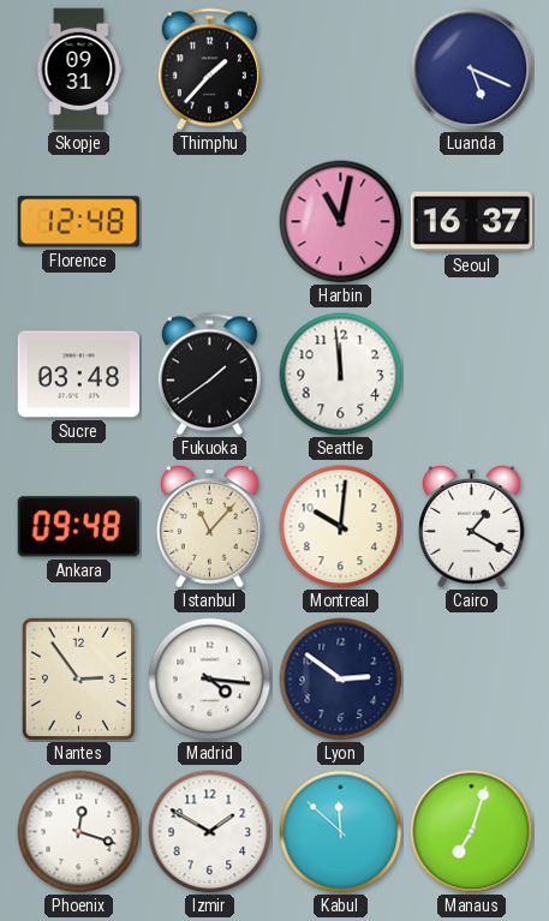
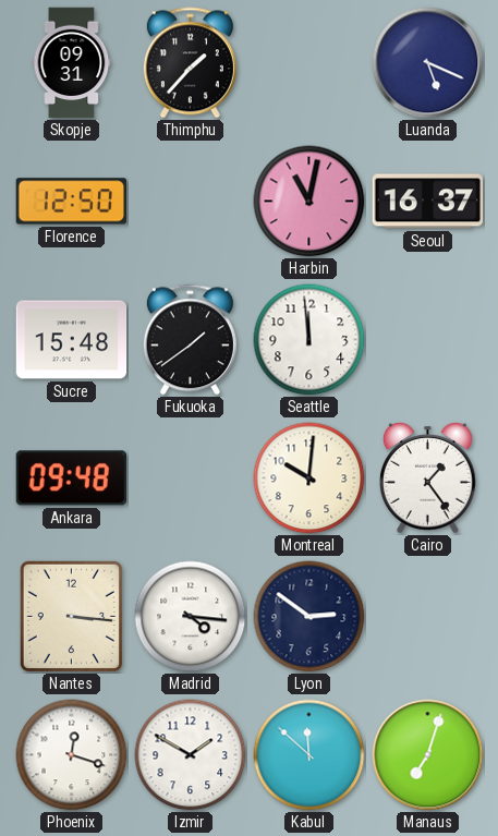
Florence: 12:48 -> 12:50 (71, 202)
Sucre: 03:48 -> 15:48 (72, 340)
Istanbul: 11:07 -> none (210, 527)
Cairo: 1:20 -> 1:24 (428, 478)
Nantes: 2:54 -> 3:16 (71, 616)
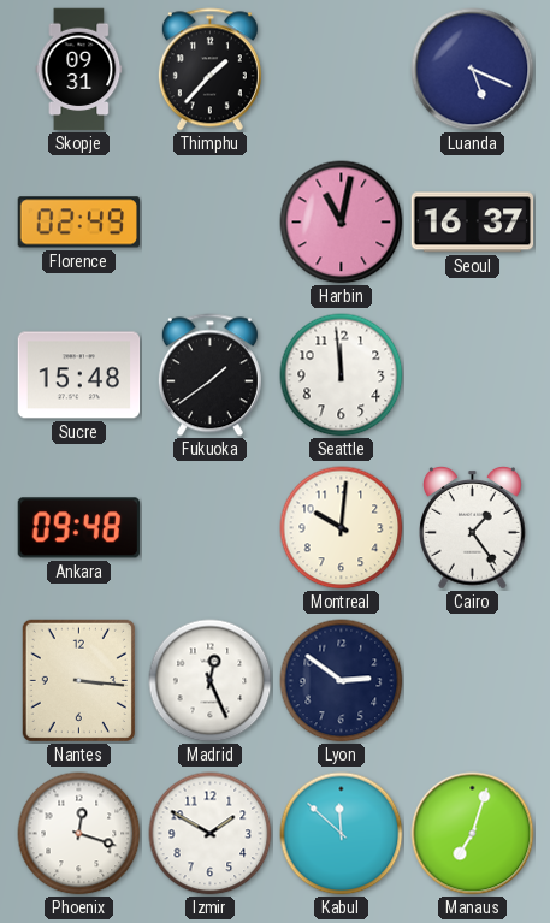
Florence: 12:50 -> 02:49 (78, 223)
Madrid: 4:16 -> 12:26 (211, 681)
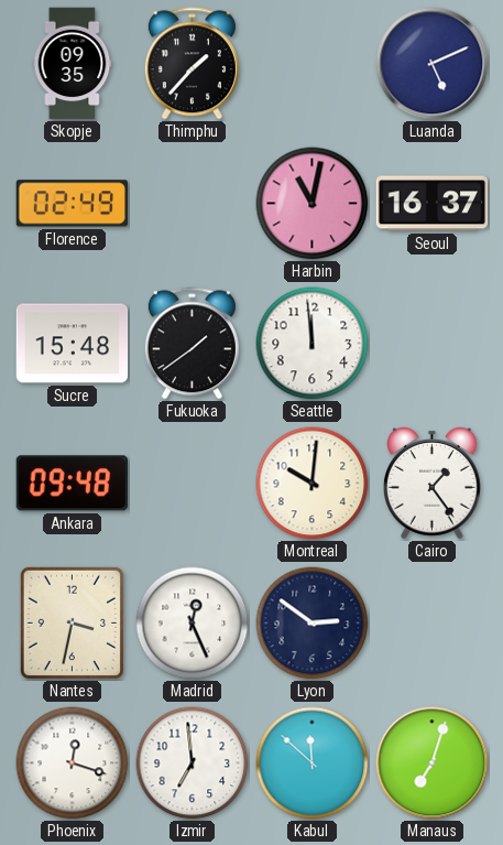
Skopje: 09:31 -> 09:35 (73, 64)
Luanda: 5:19 -> 5:11 (433, 64)
Nantes: 3:16 -> 3:32 (72, 622)
Izmir: 1:50 -> 6:59 (193, 763)
